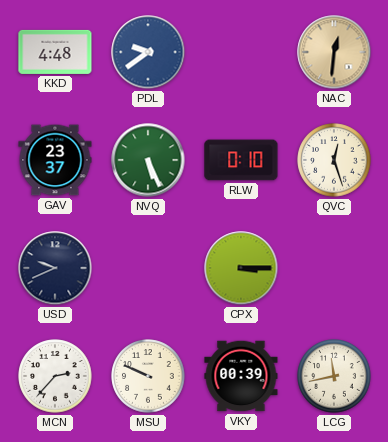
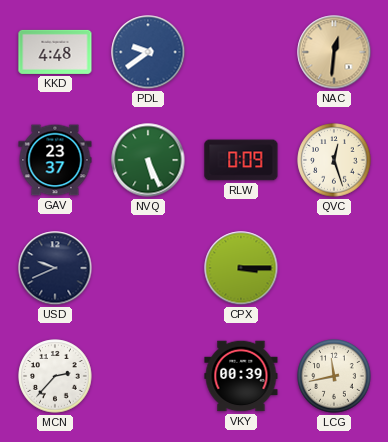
RLW: 0:10 -> 0:09 (241, 160)
MSU: 9:49 -> none (148, 376)
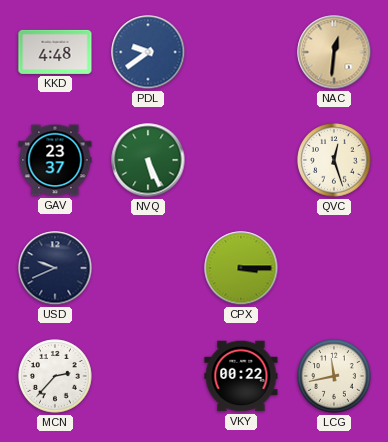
RLW: 0:09 -> none (241, 160)
VKY: 00:39 -> 00:22 (241, 376)
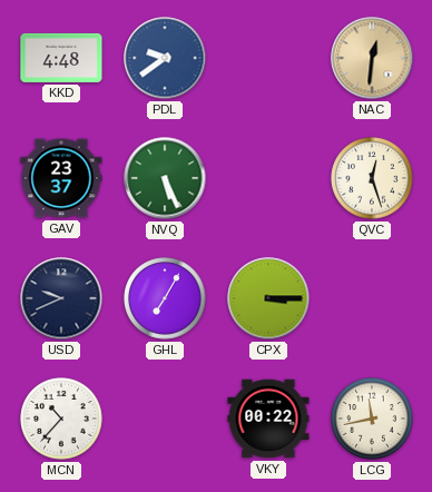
GHL: none -> 7:05 (165, 298)
MCN: 2:37 -> 10:37 (61, 419)
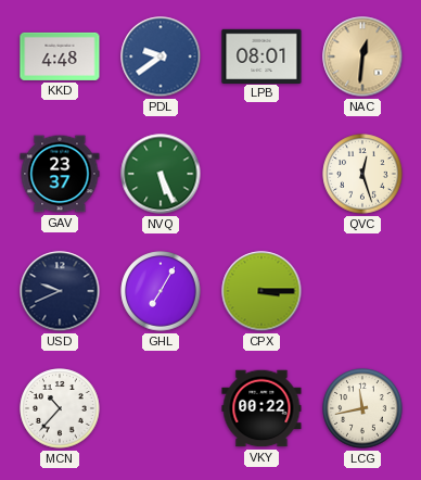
LPB: none -> 08:01 (261, 55)
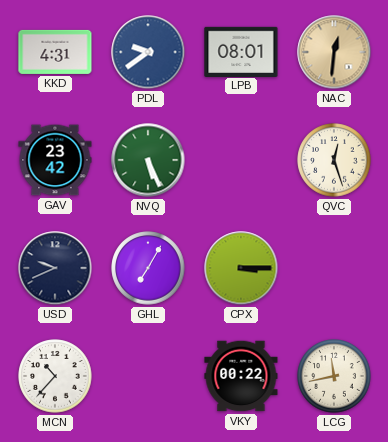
KKD: 4:48 -> 4:31 (55, 52)
GAV: 23:37 -> 23:42 (55, 160)
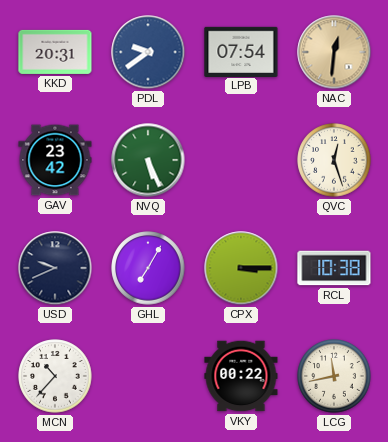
KKD: 4:31 -> 20:31 (55, 52)
LPB: 08:01 -> 07:54 (241, 51)
RCL: none -> 10:38 (334, 268)
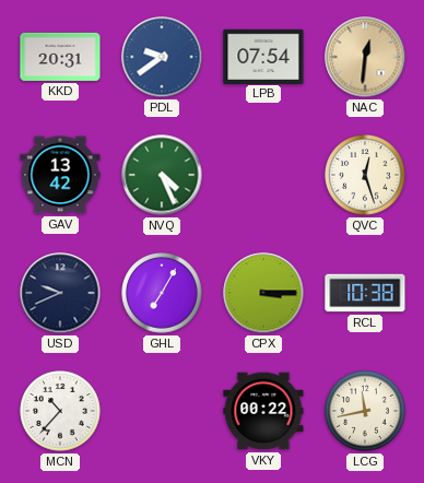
GAV: 23:42 -> 13:42 (60, 175)
NVQ: 5:26 -> 4:26 (162, 175)
